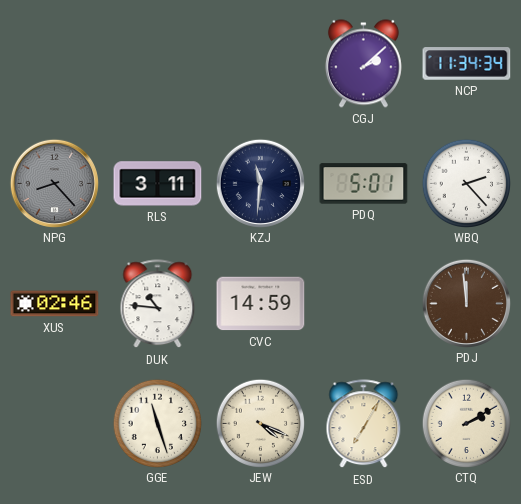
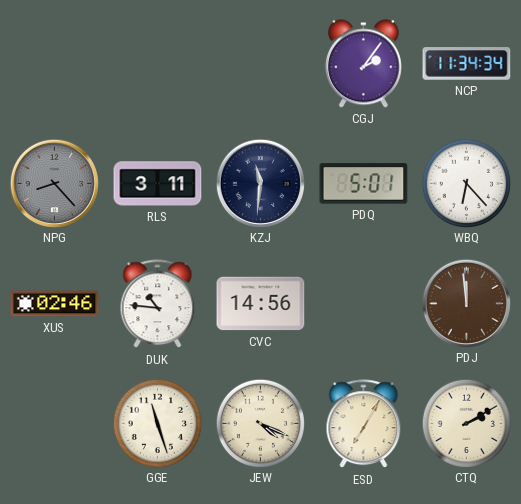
CGJ: 2:08 -> 2:06 (363, 64)
WBQ: 2:23 -> 6:23 (466, 183)
CVC: 14:59 -> 14:56 (261, 304)
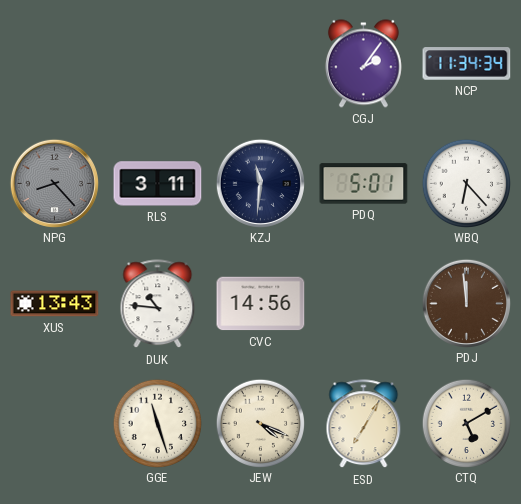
XUS: 02:46 -> 13:43 (55, 304)
CTQ: 2:10 -> 5:10 (466, 423)
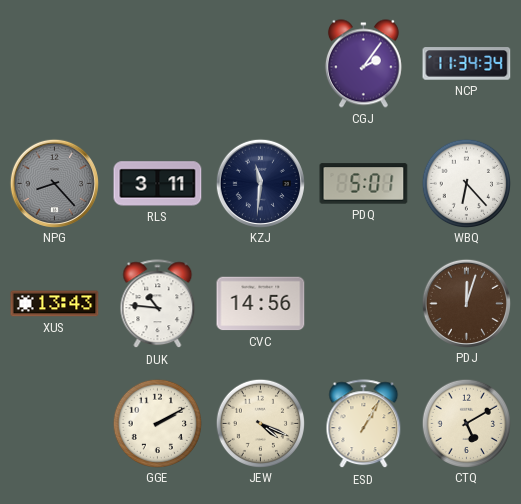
PDJ: 11:59 -> 12:03 (466, 303)
GGE: 11:27 -> 2:10 (157, 423)
ESD: 7:05 -> 1:05 (364, 424)
